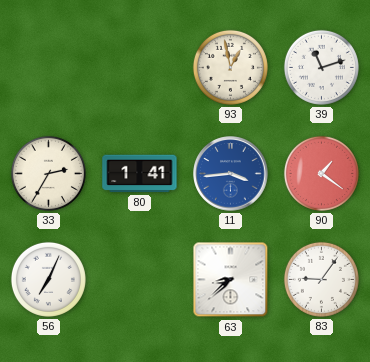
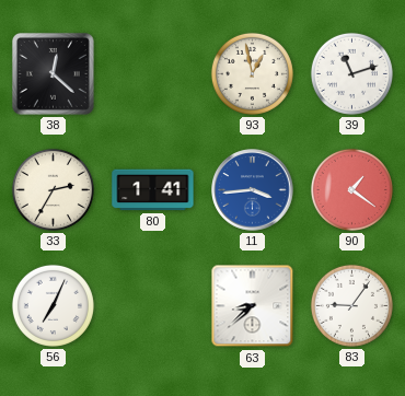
38: none -> 12:22 (53, 73)
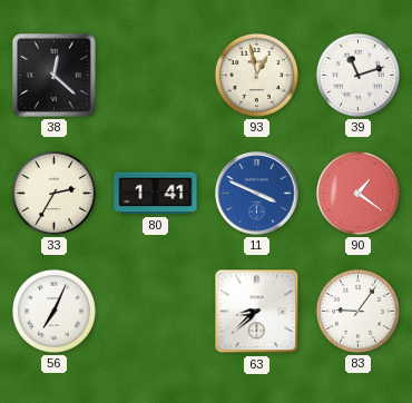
11: 3:44 -> 3:49 (257, 194)
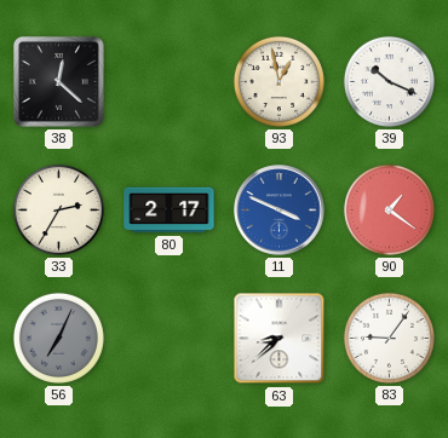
39: 11:12 -> 10:19 (389, 81)
80: 1:41 -> 2:17 (170, 211)
56 dial: white -> grey (58, 338)
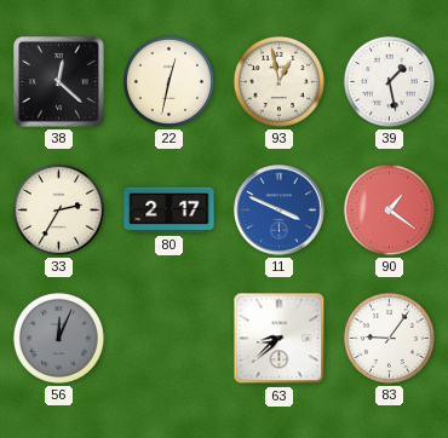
22: none -> 12:32 (168, 81)
39: 10:19 -> 1:28 (389, 81)
56: 7:04 -> 12:04 (58, 338)
